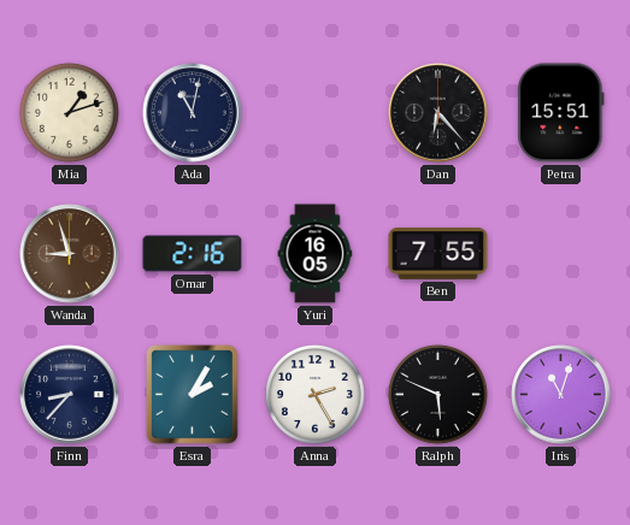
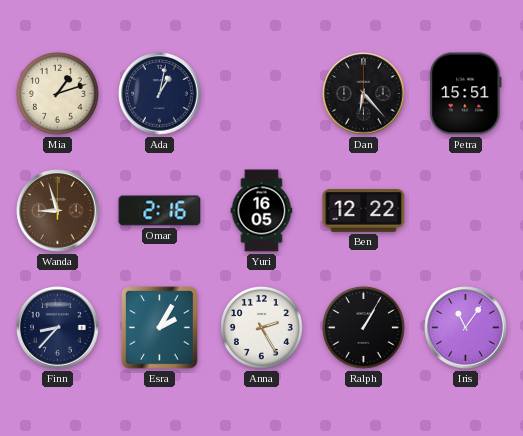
Ada: 11:02 -> 1:02 (160, 94)
Ben: 7:55 -> 12:22 (364, 211)
Ralph: 5:49 -> 1:05 (364, 328)
Iris: 11:03 -> 11:06 (466, 328)
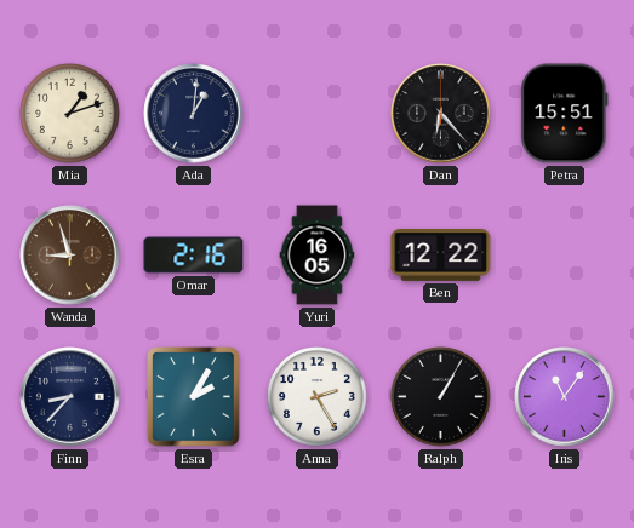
Ada: 1:02 -> 1:01 (194, 114)
